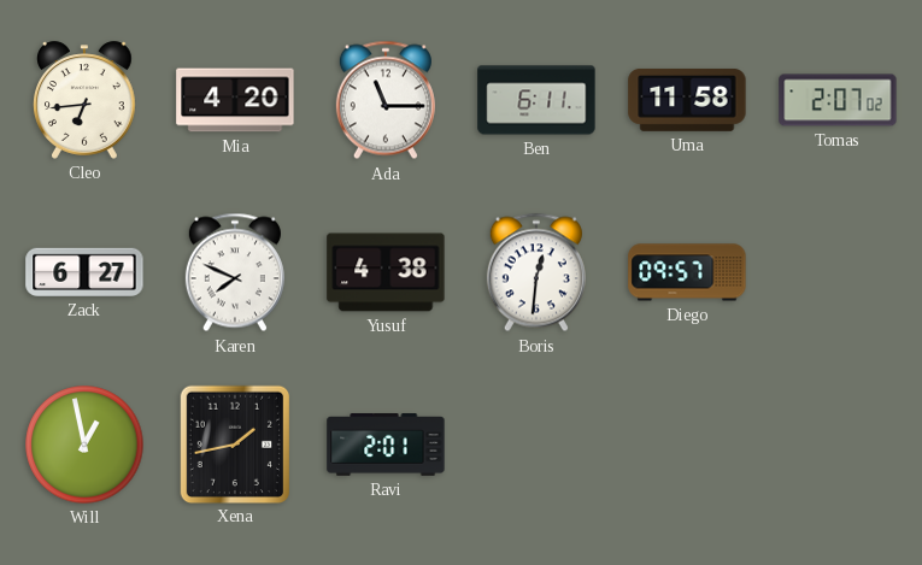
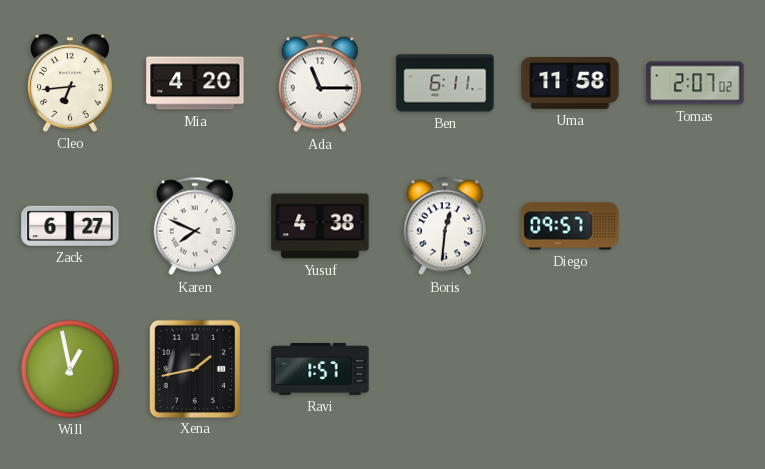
Ravi: 2:01 -> 1:57 (320, 369)
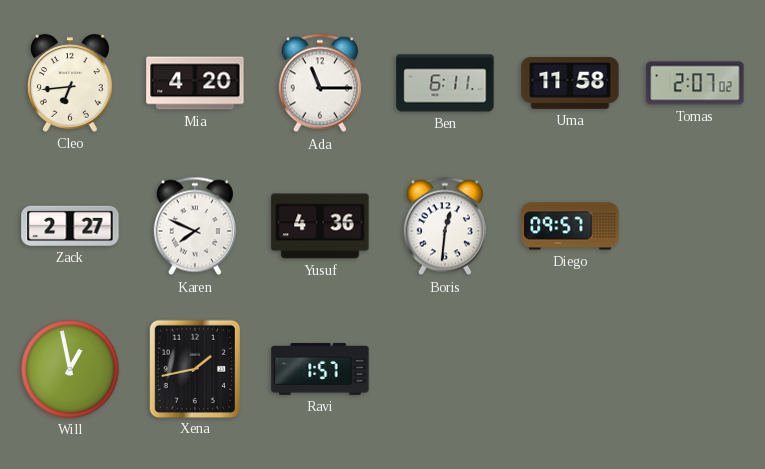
Zack: 6:27 -> 2:27 (70, 226)
Yusuf: 4:38 -> 4:36 (320, 226)
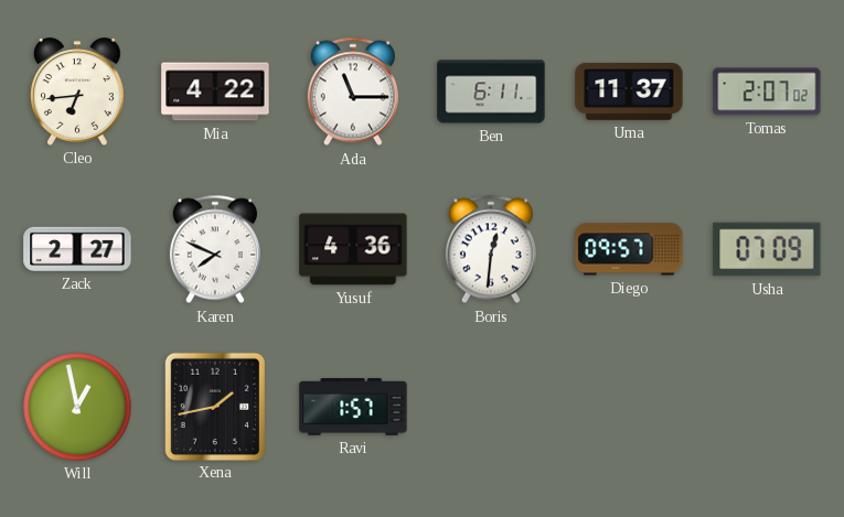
Mia: 4:20 -> 4:22 (215, 91)
Uma: 11:58 -> 11:37 (629, 91)
Usha: none -> 07:09 (767, 249)
